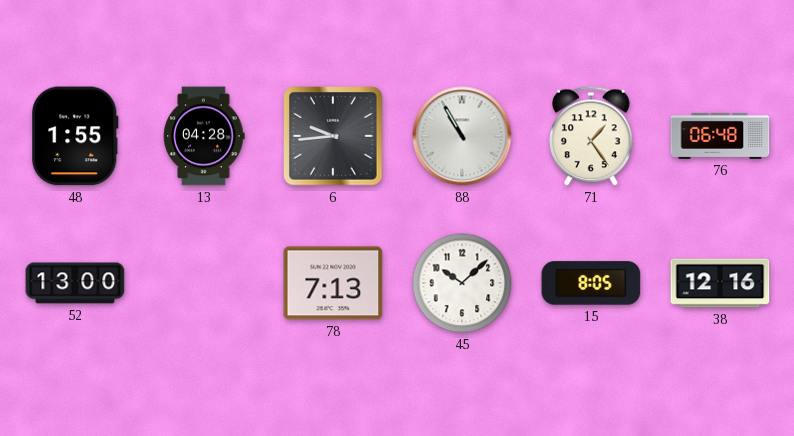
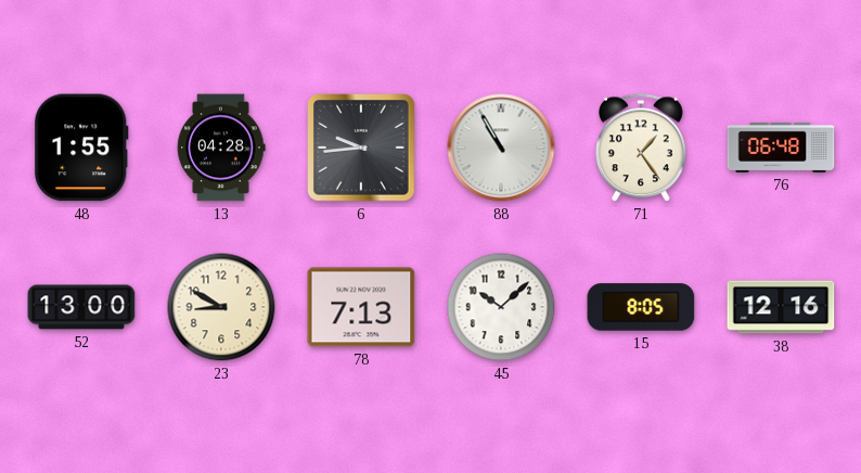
23: none -> 8:50 (221, 307)
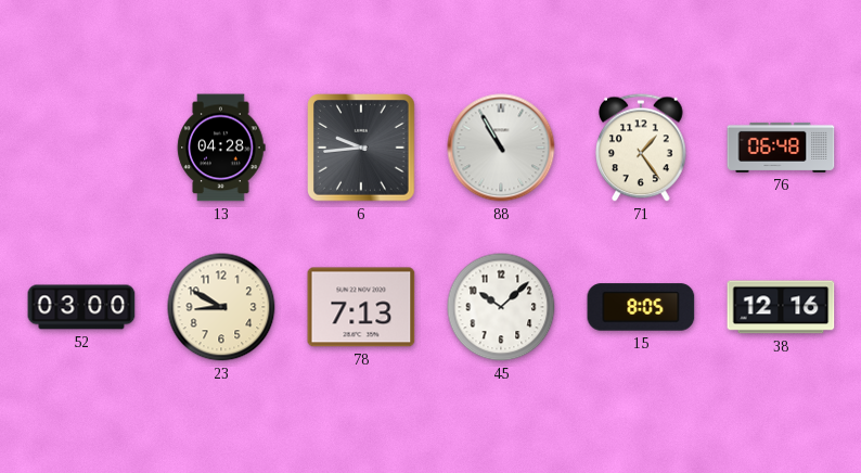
48: 1:55 -> none (82, 148)
52: 13:00 -> 03:00 (81, 307)
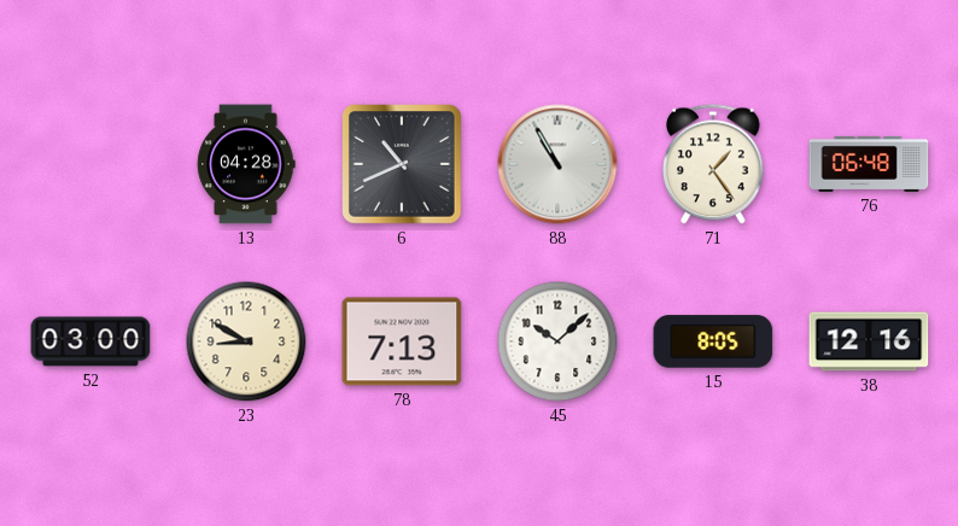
6: 9:44 -> 10:41 (402, 164)
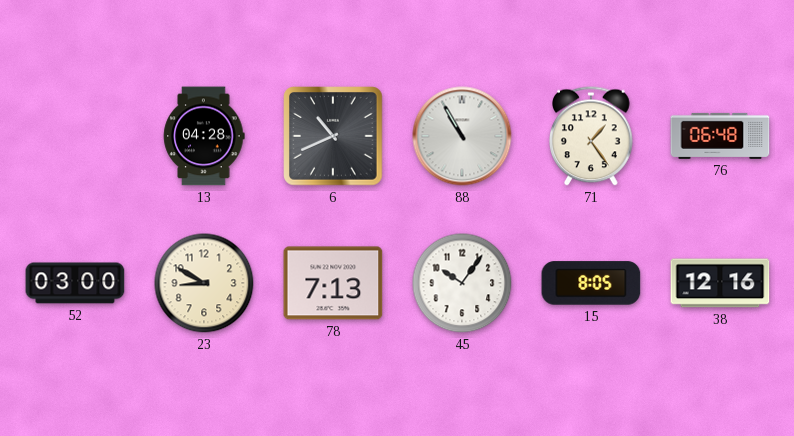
45: 10:08 -> 10:06 (462, 283)
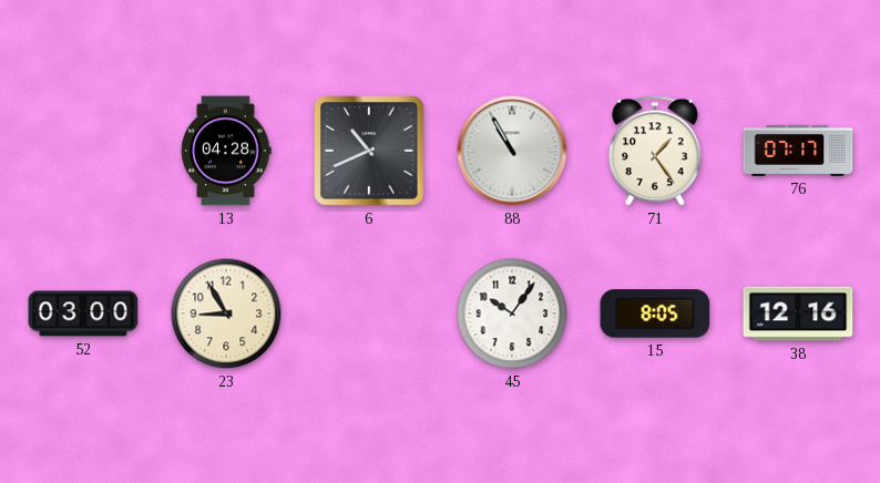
76: 06:48 -> 07:17 (798, 151)
23: 8:50 -> 8:55 (226, 314)
78: 7:13 -> none (333, 283)
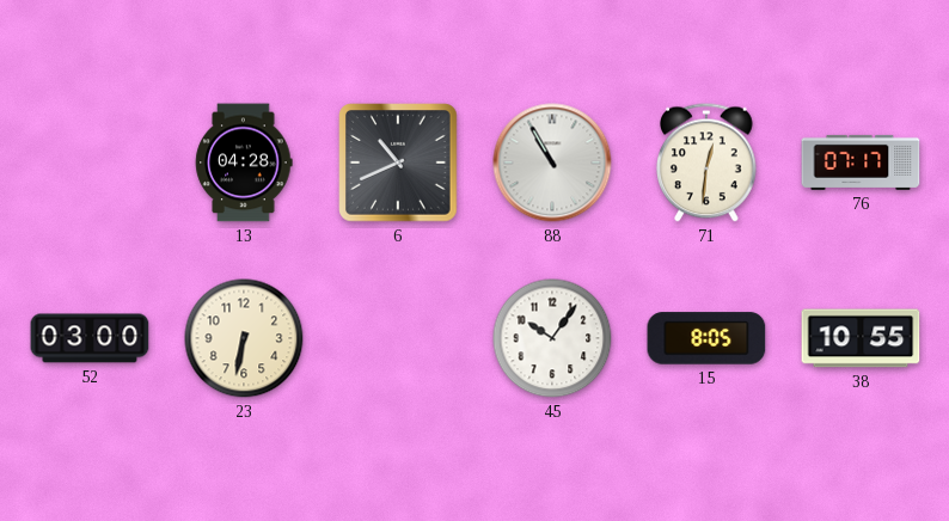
71: 1:24 -> 12:31 (708, 163)
23: 8:55 -> 6:32 (244, 338)
38: 12:16 -> 10:55 (861, 338)
